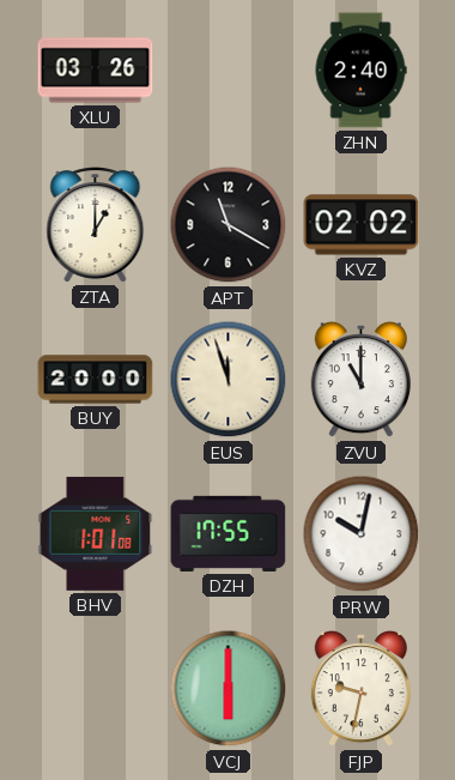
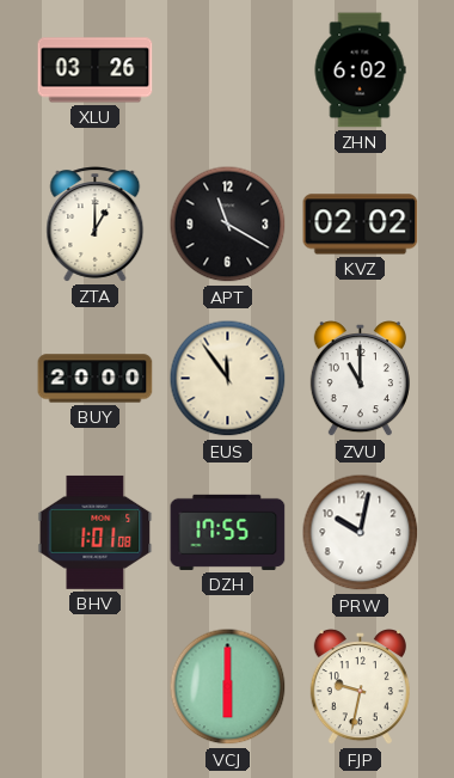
ZHN: 2:40 -> 6:02 (360, 71)
EUS: 11:57 -> 11:54 (228, 379)
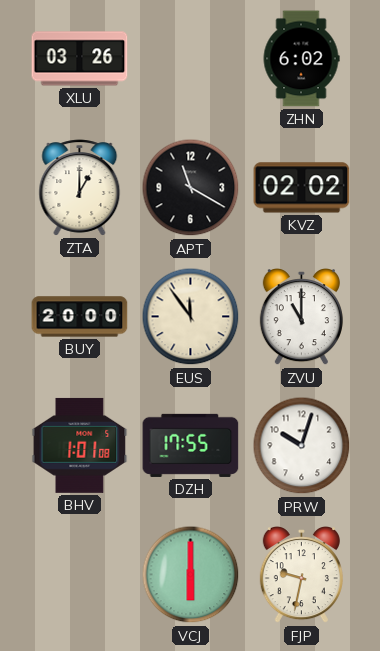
PRW: 10:02 -> 10:03 (302, 446)
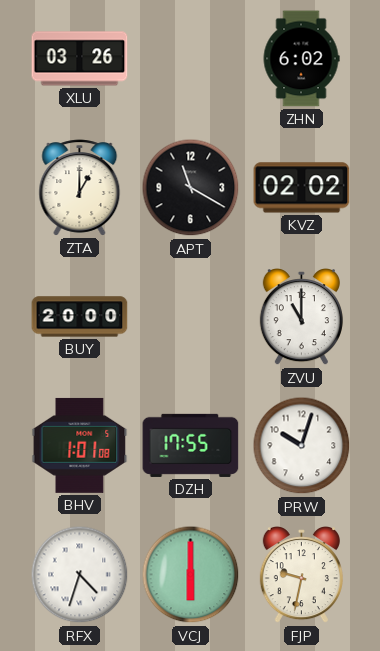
EUS: 11:54 -> none (191, 317)
RFX: none -> 4:33 (80, 575)
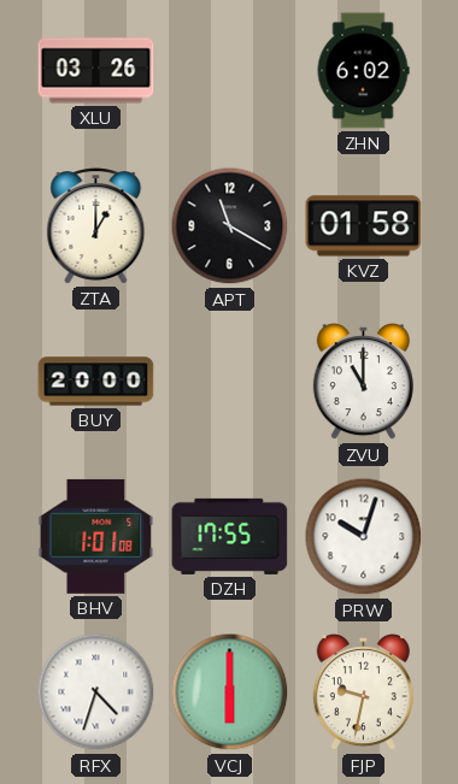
KVZ: 02:02 -> 01:58 (364, 226)
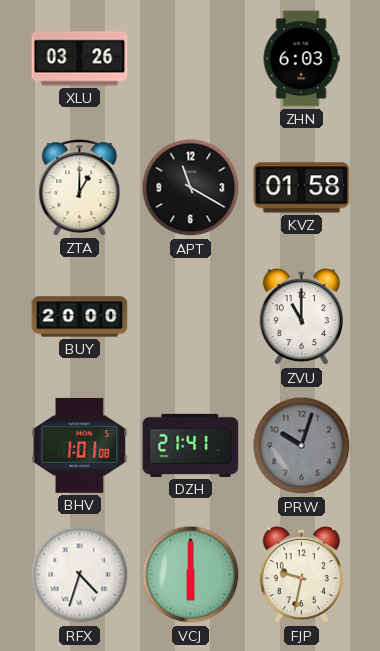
ZHN: 6:02 -> 6:03 (301, 59)
DZH: 17:55 -> 21:41 (191, 445)
PRW dial: white -> grey (302, 446)
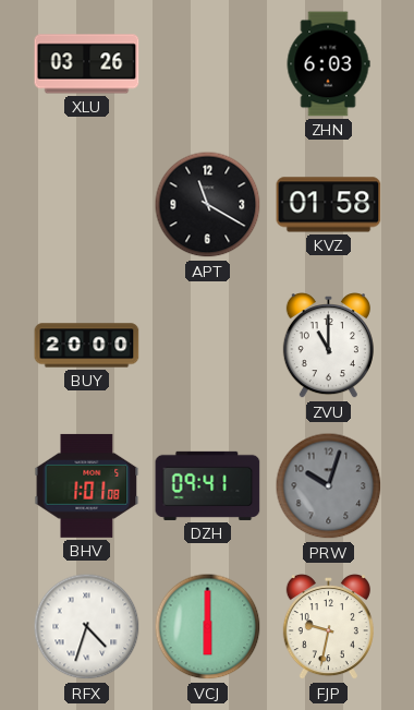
ZTA: 1:00 -> none (80, 188)
DZH: 21:41 -> 09:41 (208, 485)
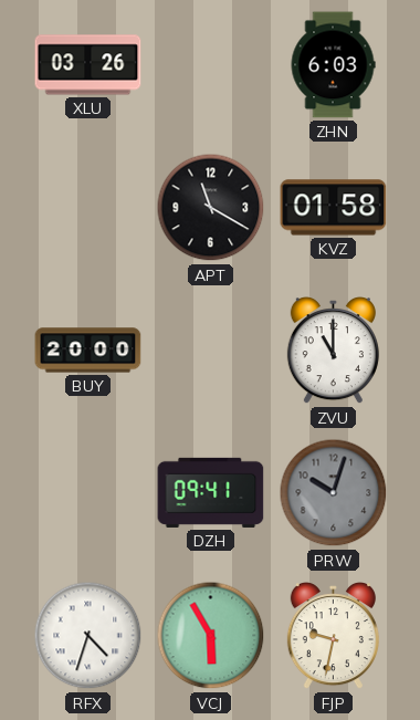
BHV: 1:01 -> none (87, 485)
VCJ: 6:00 -> 5:55 (211, 636)
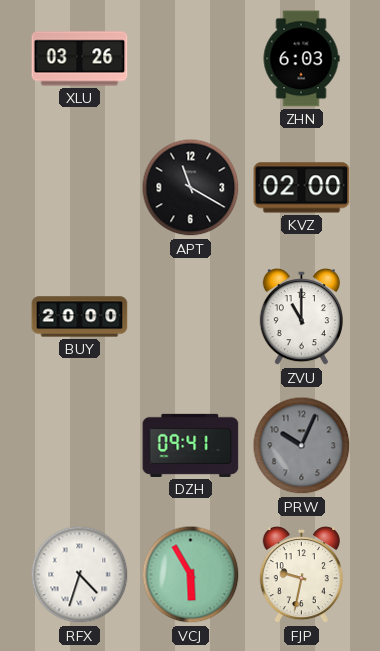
KVZ: 01:58 -> 02:00 (302, 188)
PRW: 10:03 -> 10:04 (302, 446)
